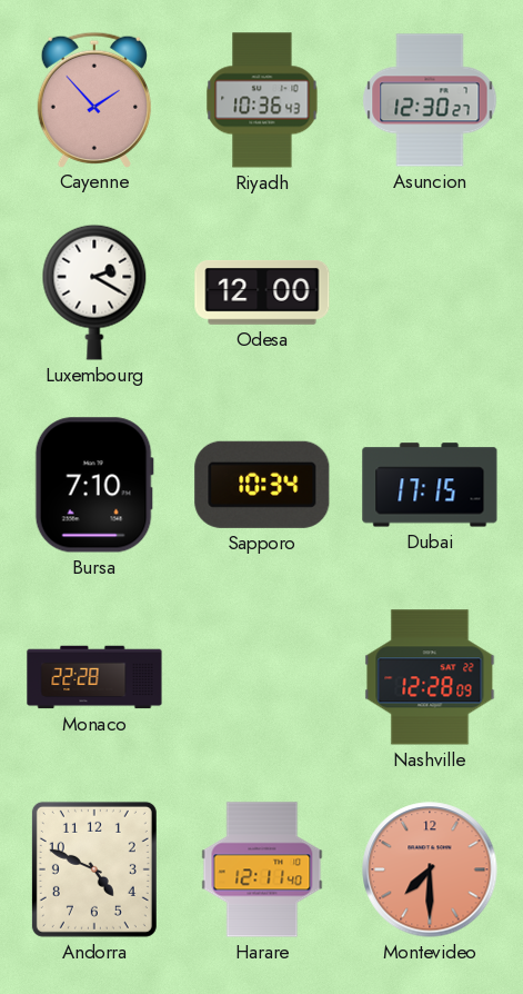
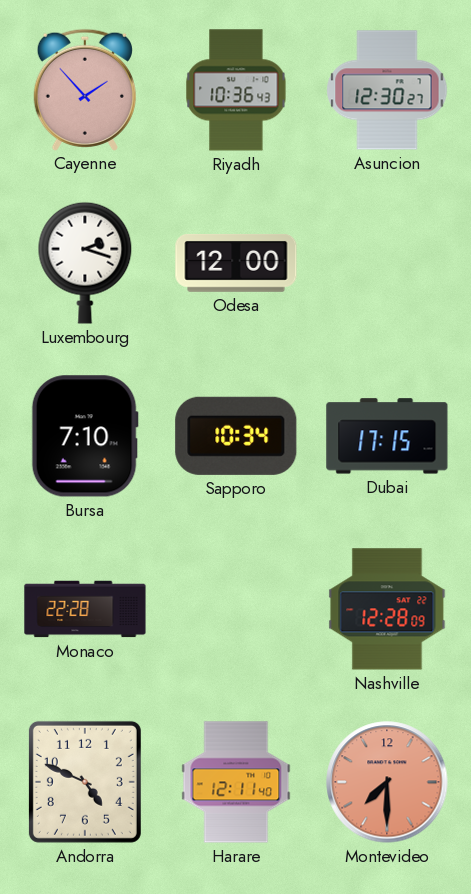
Luxembourg: 2:20 -> 2:18 (85, 263)
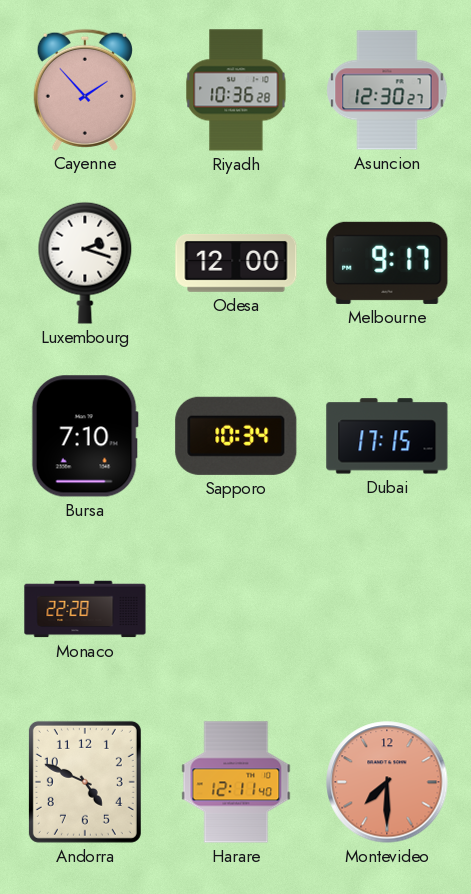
Riyadh: 10:36:43 -> 10:36:28 (236, 90)
Melbourne: none -> 9:17 (387, 263)
Nashville: 12:28 -> none (387, 609)
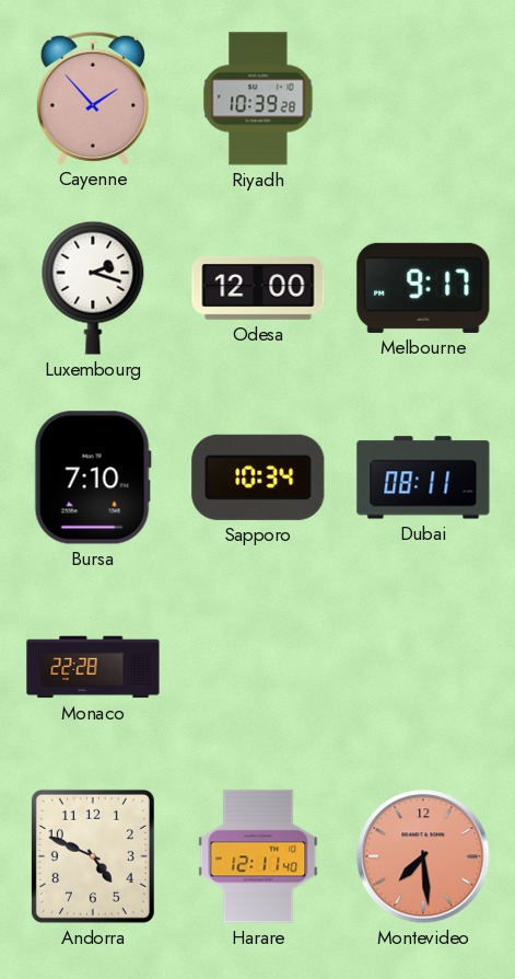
Riyadh: 10:36 -> 10:39 (258, 99)
Asuncion: 12:30 -> none (387, 90)
Dubai: 17:15 -> 08:11 (423, 477)
Montevideo: 7:30 -> 7:29 (423, 856)
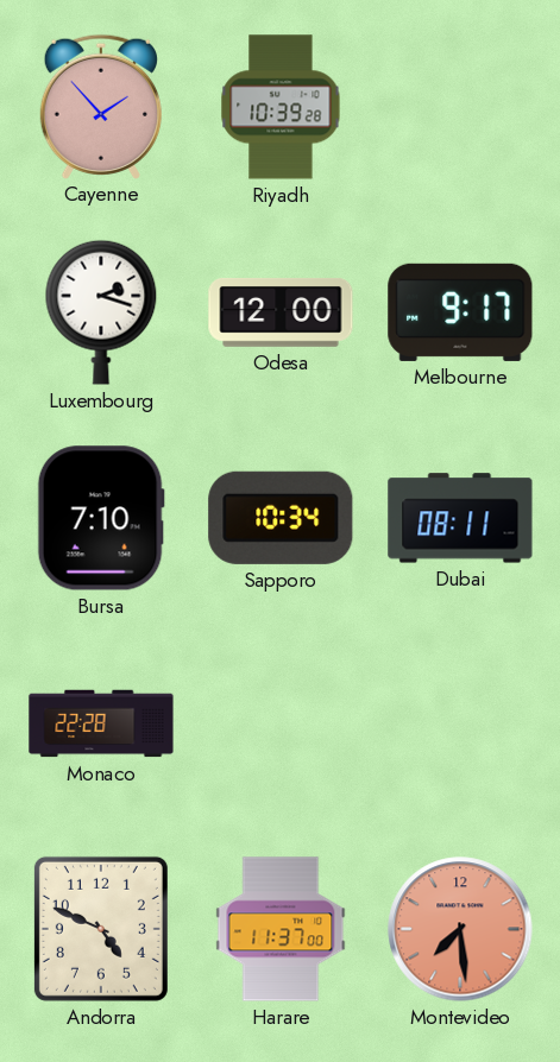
Harare: 12:11 -> 11:37 (281, 929)
